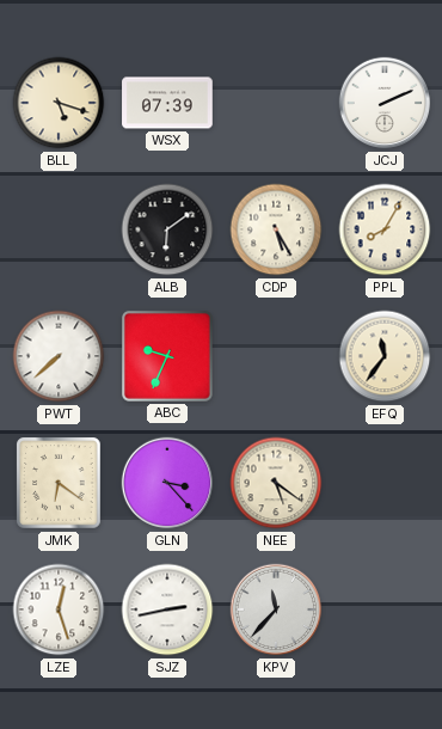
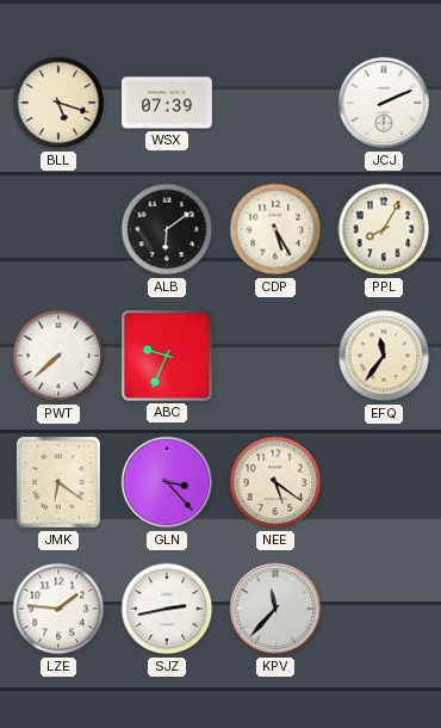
LZE: 12:27 -> 1:46 (58, 609)
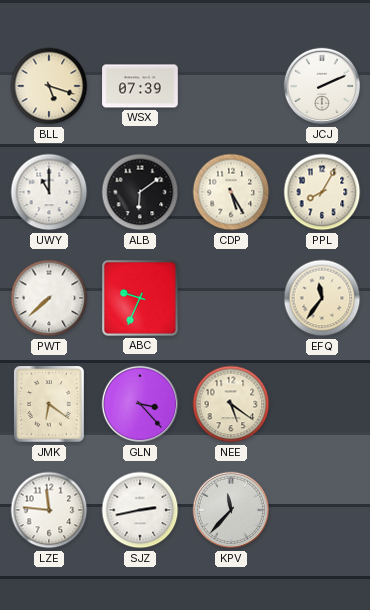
UWY: none -> 11:00 (49, 192)
LZE: 1:46 -> 11:46 (49, 510)
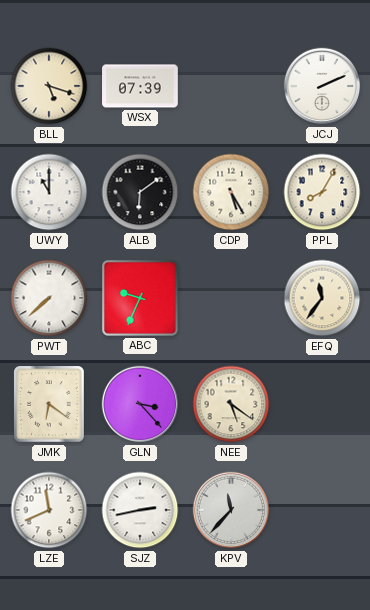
LZE: 11:46 -> 11:41 (49, 510)
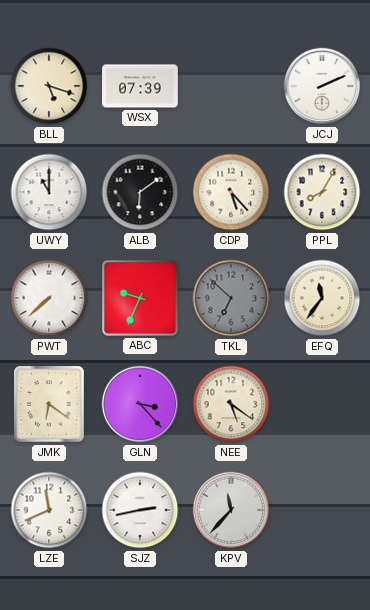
CDP: 5:25 -> 5:23 (231, 192)
TKL: none -> 6:52 (231, 298)
